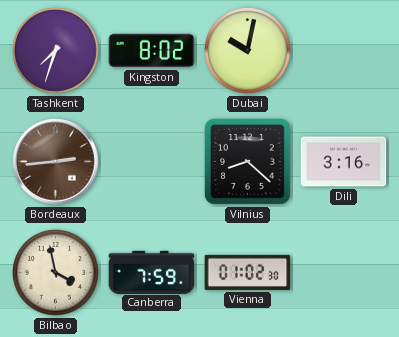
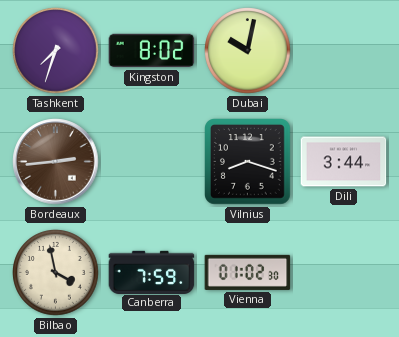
Vilnius: 8:22 -> 8:18 (248, 162)
Dili: 3:16 -> 3:44 (344, 162)
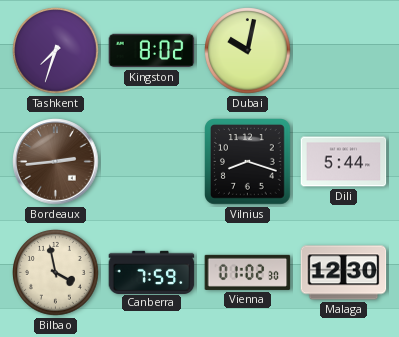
Dili: 3:44 -> 5:44 (344, 162)
Malaga: none -> 12:30 (344, 273)
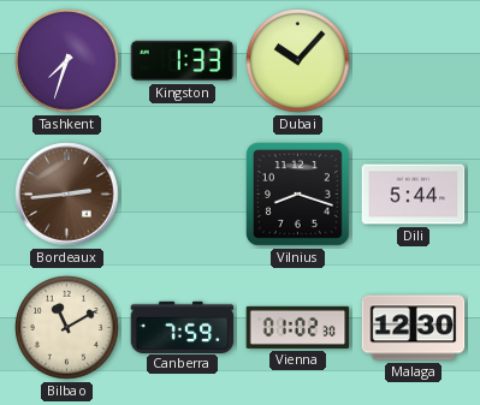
Kingston: 8:02 -> 1:33 (183, 61)
Dubai: 10:02 -> 10:07 (298, 61)
Bilbao: 3:58 -> 11:10 (67, 328)
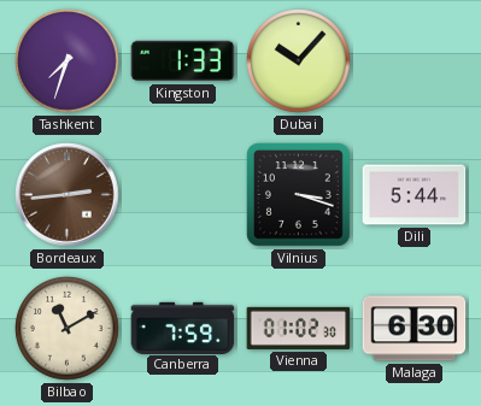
Vilnius: 8:18 -> 3:18 (299, 195)
Malaga: 12:30 -> 6:30 (415, 329)
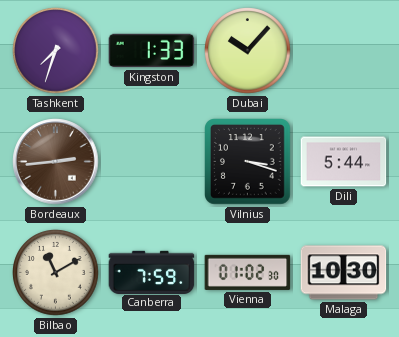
Malaga: 6:30 -> 10:30 (344, 273)
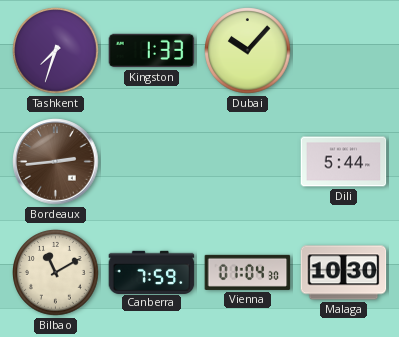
Vilnius: 3:18 -> none (248, 162)
Vienna: 01:02 -> 01:04 (248, 272)
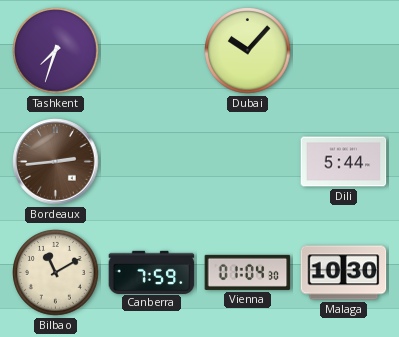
Kingston: 1:33 -> none (152, 51)
